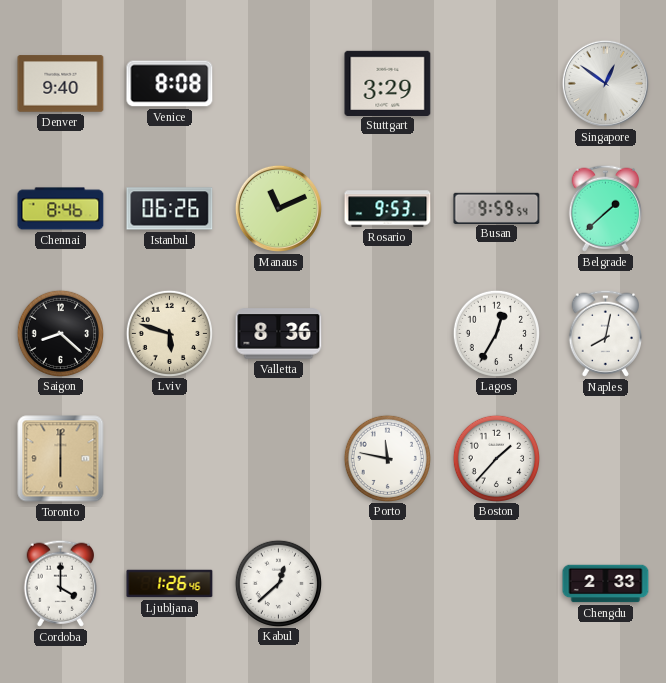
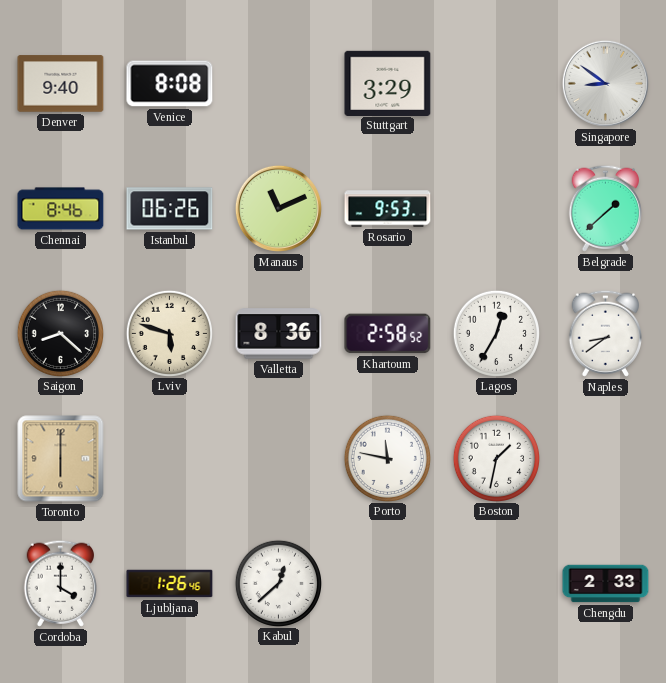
Singapore: 12:51 -> 8:51 (605, 83)
Busan: 9:59 -> none (497, 208)
Khartoum: none -> 2:58 (388, 334)
Naples: 8:02 -> 8:39 (605, 333)
Boston: 1:37 -> 1:32 (496, 458)
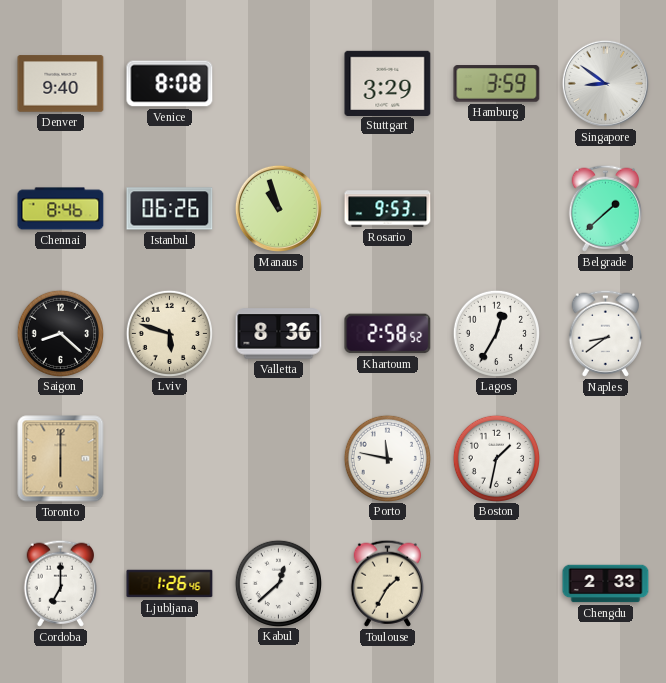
Hamburg: none -> 3:59 (497, 84)
Manaus: 11:11 -> 10:57 (278, 208)
Cordoba: 4:00 -> 7:00 (60, 583)
Toulouse: none -> 1:35 (387, 583)
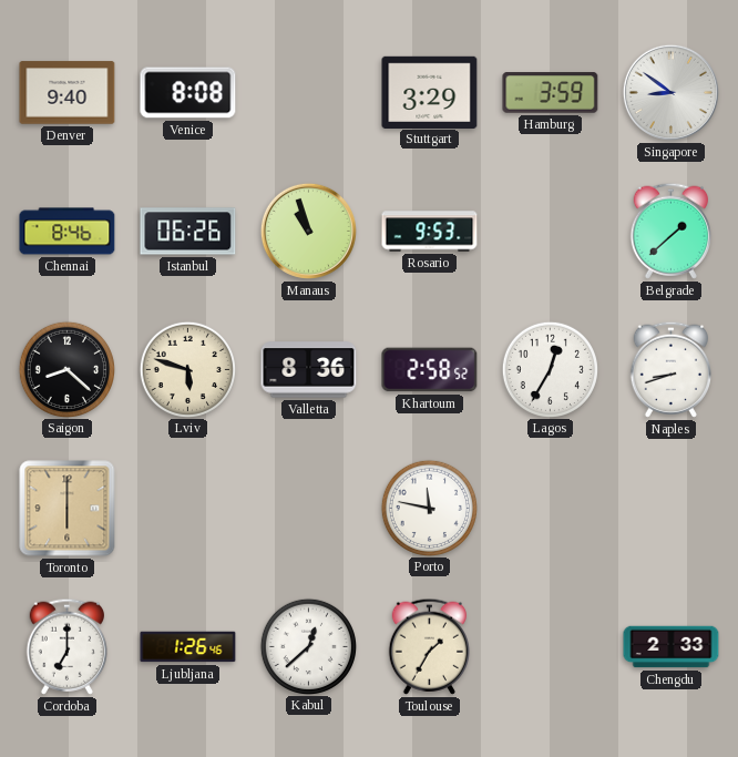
Naples: 8:39 -> 8:42 (670, 369)
Boston: 1:32 -> none (496, 458)
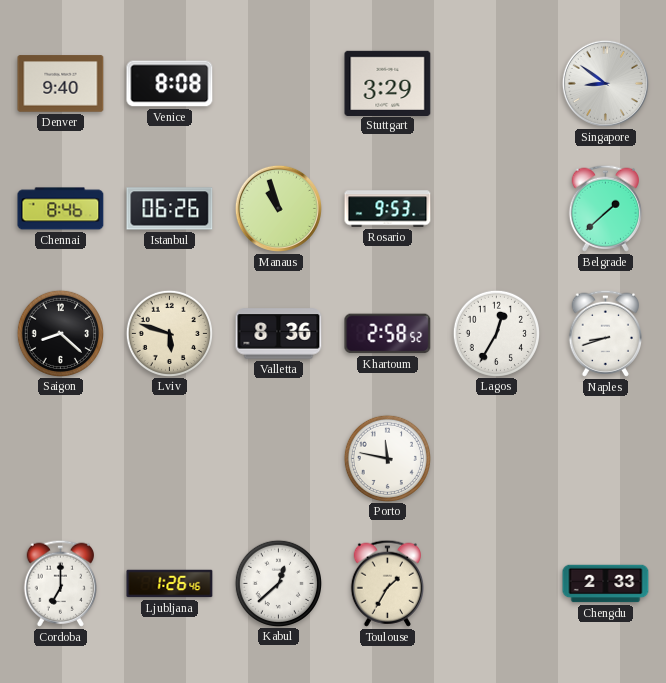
Hamburg: 3:59 -> none (551, 93)
Toronto: 6:00 -> none (68, 509)
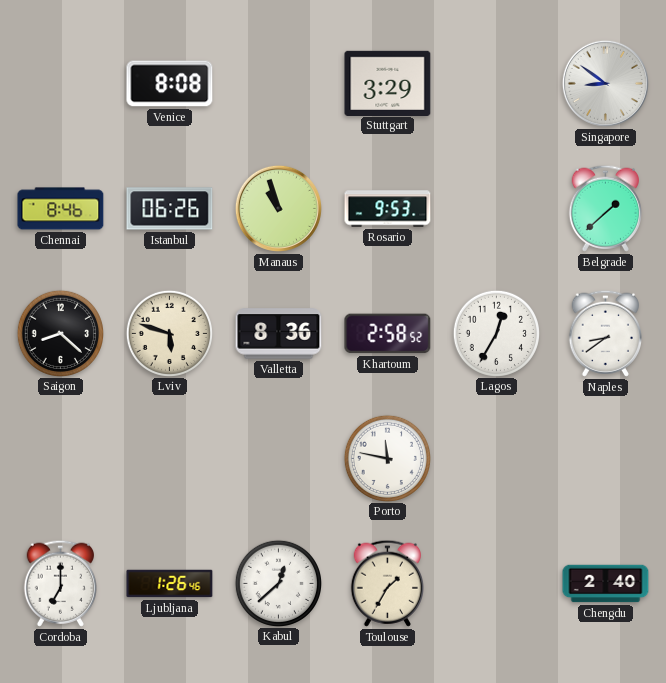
Denver: 9:40 -> none (61, 84)
Naples: 8:42 -> 8:39 (605, 333)
Chengdu: 2:33 -> 2:40 (606, 584)
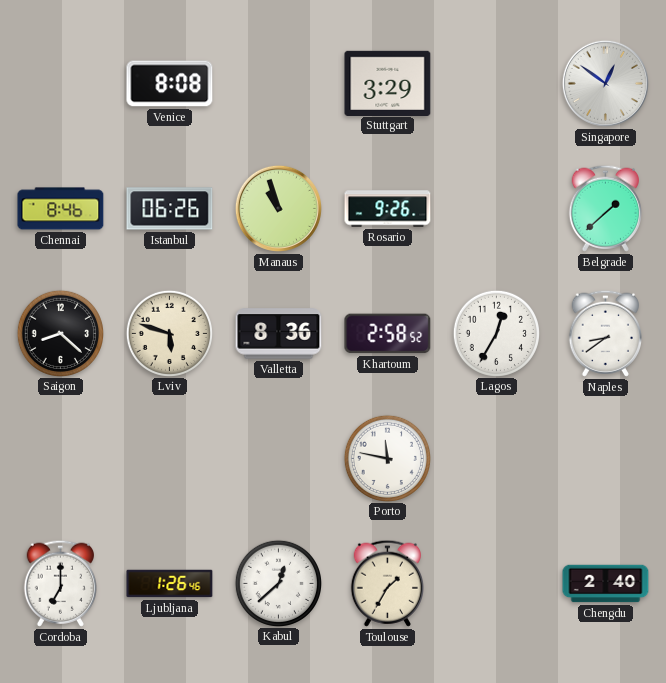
Singapore: 8:51 -> 12:51 (605, 83)
Rosario: 9:53 -> 9:26 (388, 209)
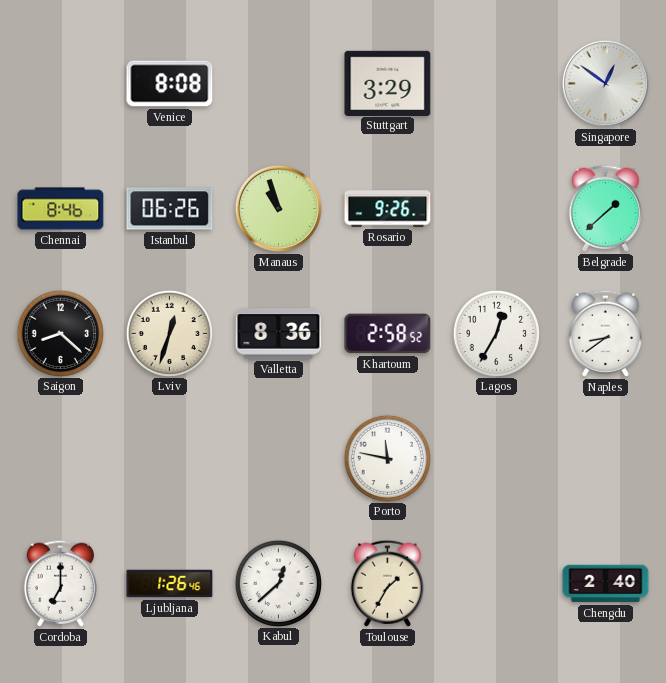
Lviv: 5:48 -> 12:33 (169, 333)
